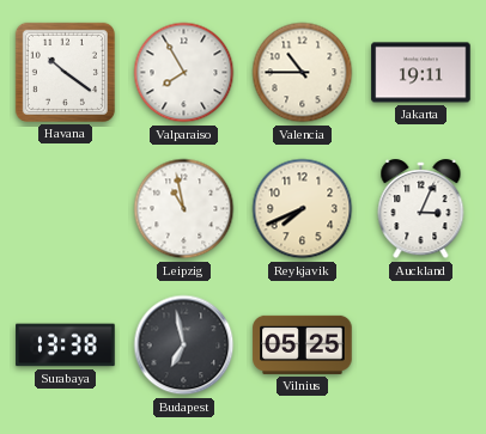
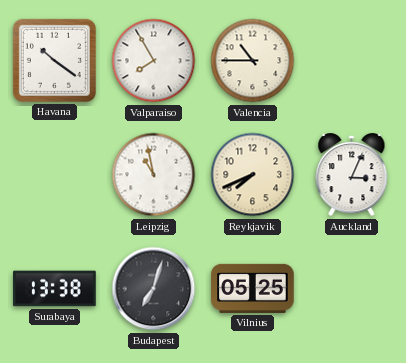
Jakarta: 19:11 -> none (421, 73)
Budapest: 6:58 -> 7:03 (154, 289)
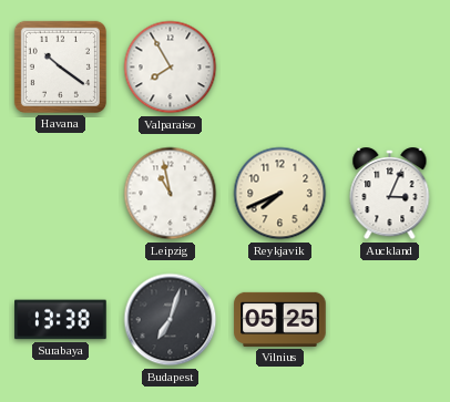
Valencia: 10:45 -> none (253, 61)
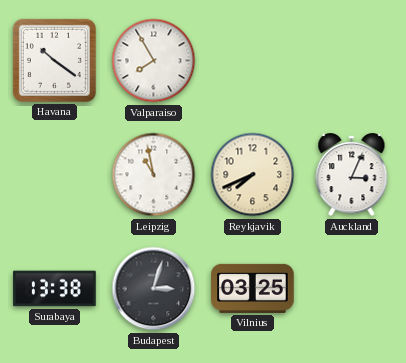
Budapest: 7:03 -> 3:03 (154, 289)
Vilnius: 05:25 -> 03:25 (253, 288)
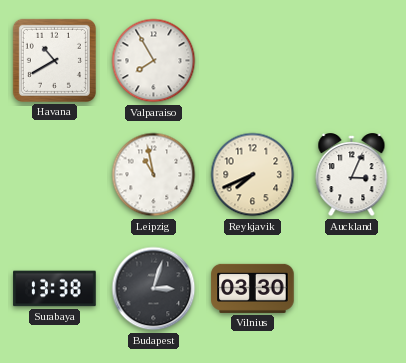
Havana: 10:21 -> 10:40 (54, 60)
Vilnius: 03:25 -> 03:30 (253, 288)
